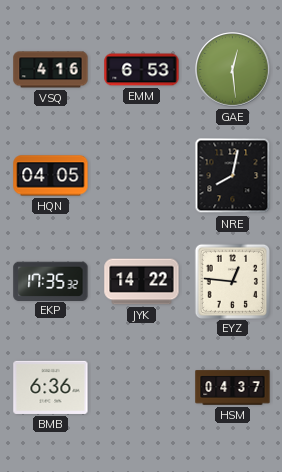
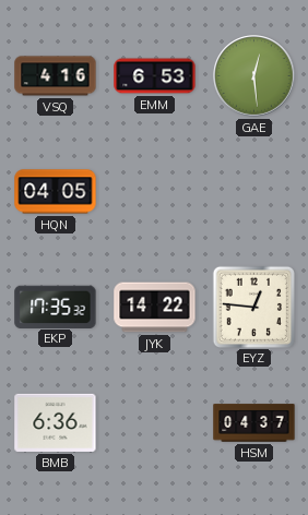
NRE: 8:02 -> none (233, 176)
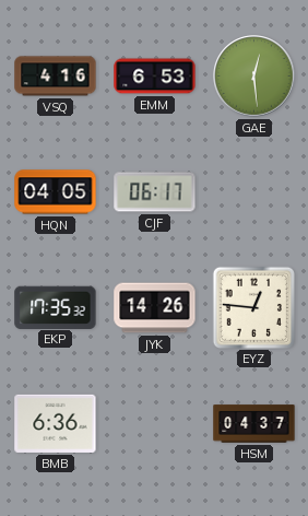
CJF: none -> 06:17 (155, 192)
JYK: 14:22 -> 14:26 (155, 308)
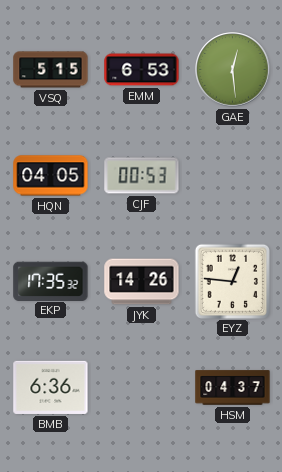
VSQ: 4:16 -> 5:15 (51, 70)
CJF: 06:17 -> 00:53 (142, 176)
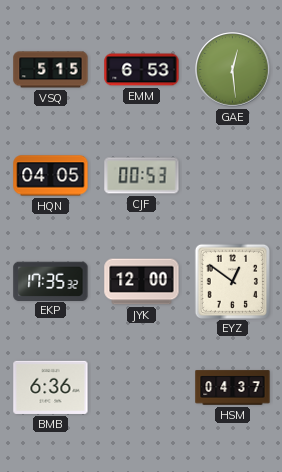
JYK: 14:26 -> 12:00 (142, 282)
EYZ: 12:46 -> 12:51 (232, 281)
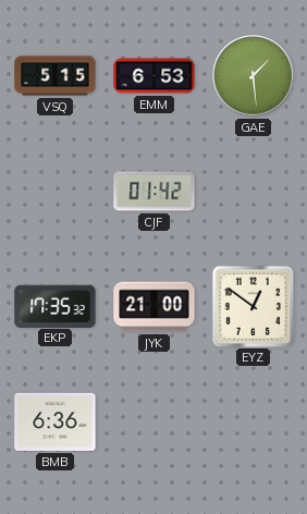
GAE: 12:29 -> 1:29 (254, 76)
HQN: 04:05 -> none (51, 176)
CJF: 00:53 -> 01:42 (155, 192)
JYK: 12:00 -> 21:00 (155, 307)
HSM: 04:37 -> none (233, 388)
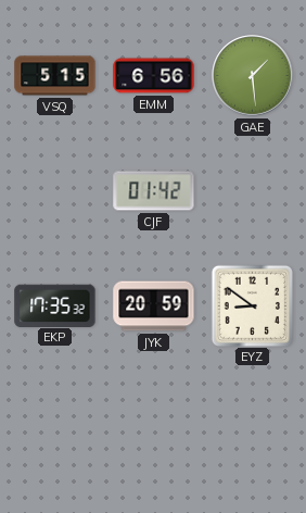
EMM: 6:53 -> 6:56 (154, 76)
JYK: 21:00 -> 20:59 (154, 306)
EYZ: 12:51 -> 8:51 (252, 305)
BMB: 6:36 -> none (56, 421)
